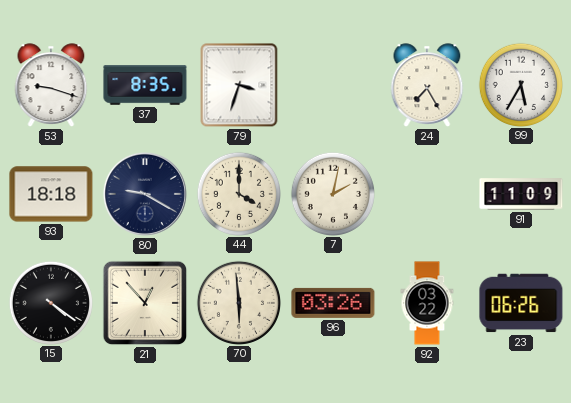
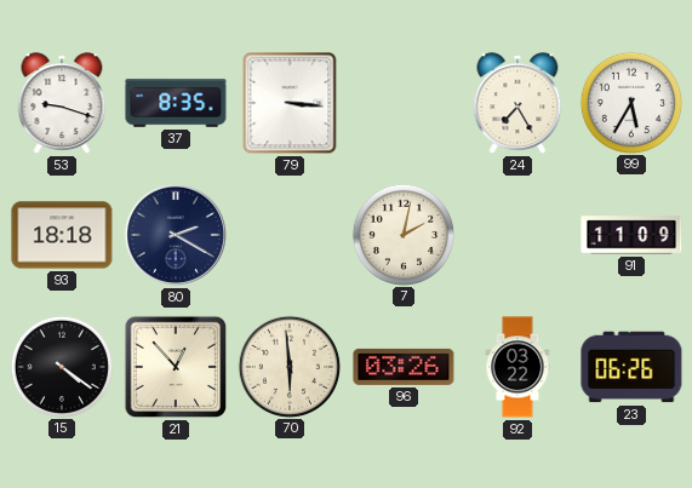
79: 3:33 -> 3:16 (290, 103)
80: 9:20 -> 2:20 (176, 235)
44: 4:00 -> none (238, 193)
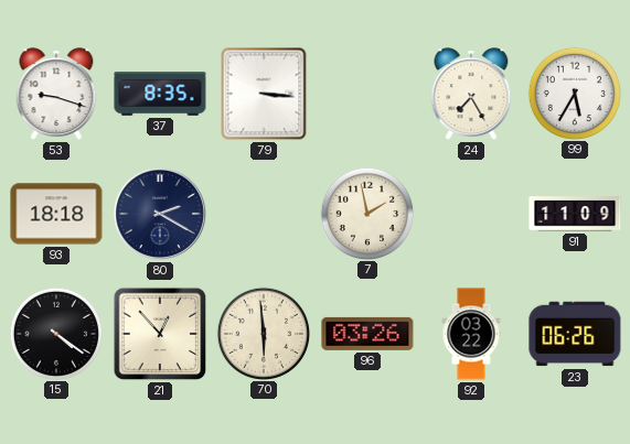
7: 2:02 -> 1:58 (366, 213)
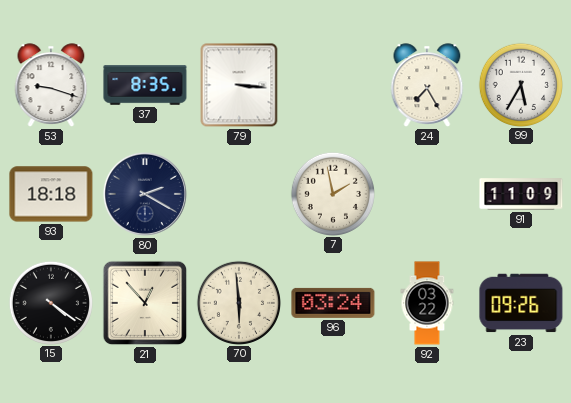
96: 03:26 -> 03:24 (333, 303)
23: 06:26 -> 09:26 (521, 303)
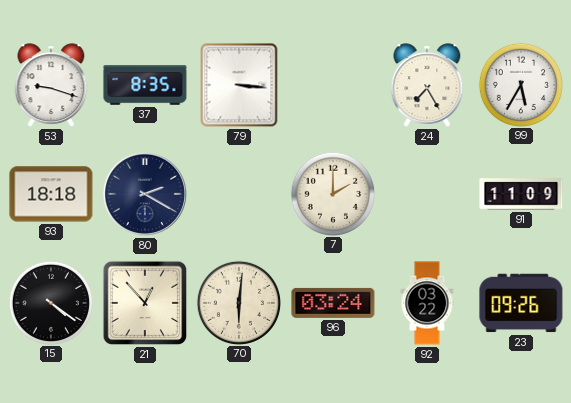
7: 1:58 -> 2:00 (332, 193)
70: 5:59 -> 6:01 (238, 302)
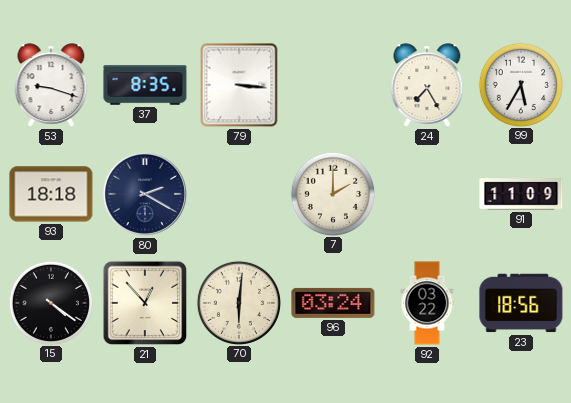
23: 09:26 -> 18:56 (521, 303)
